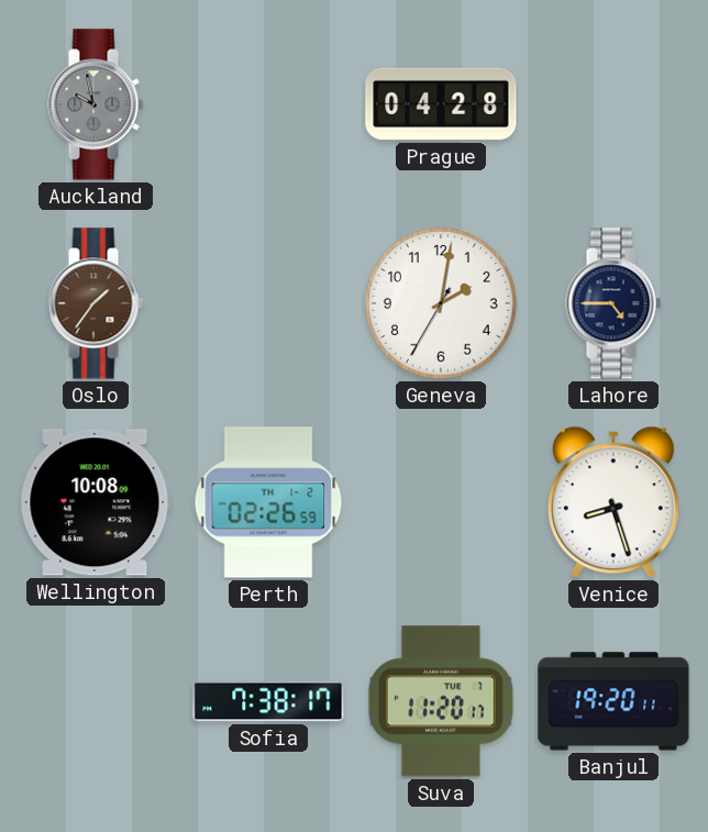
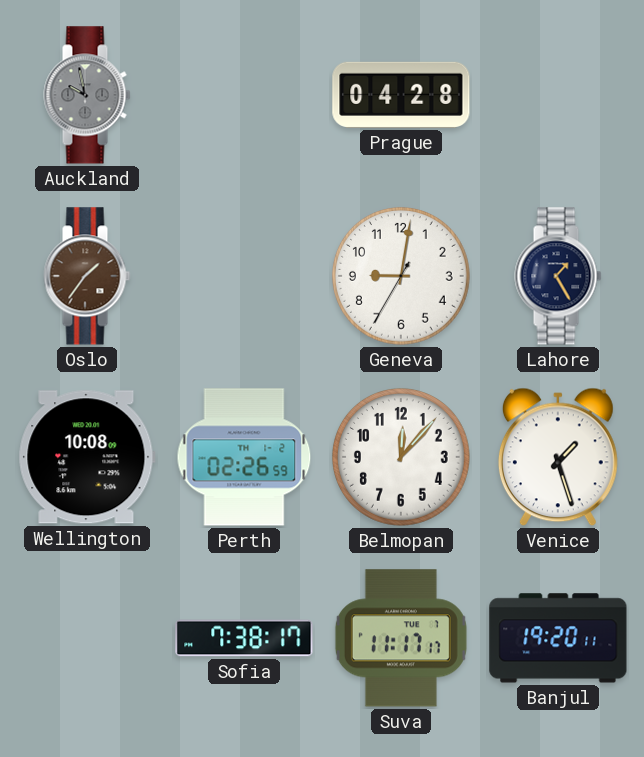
Geneva: 2:01 -> 9:01 (401, 276)
Lahore: 4:45 -> 1:25 (558, 276)
Belmopan: none -> 12:07 (401, 457)
Venice: 8:27 -> 1:27 (558, 457)
Suva: 11:20 -> 11:17 (401, 638)
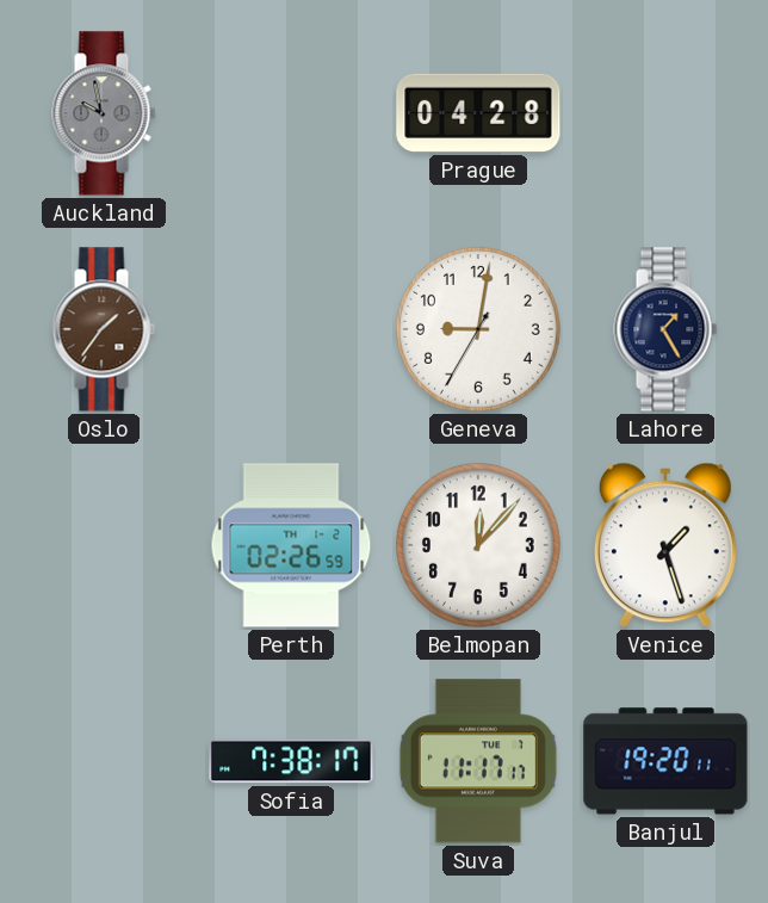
Wellington: 10:08 -> none (87, 457)
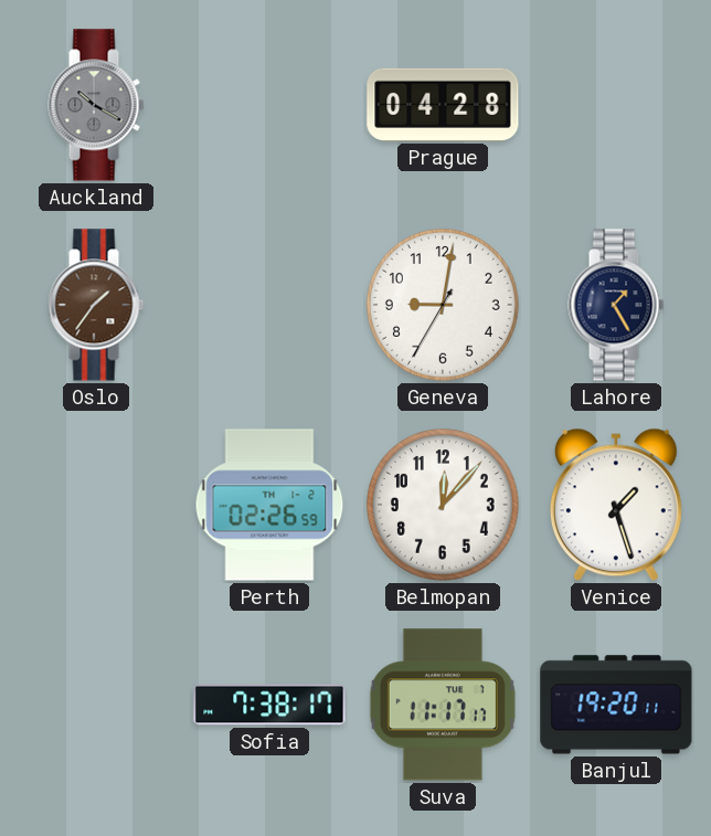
Auckland: 9:58 -> 10:20 (96, 105)
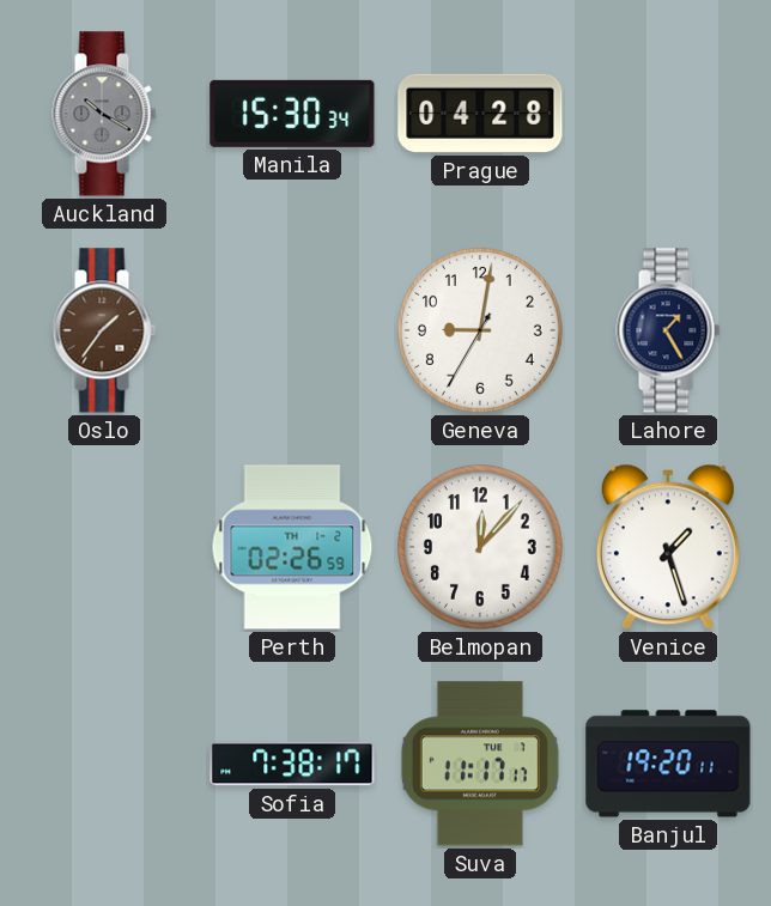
Manila: none -> 15:30 (292, 114)
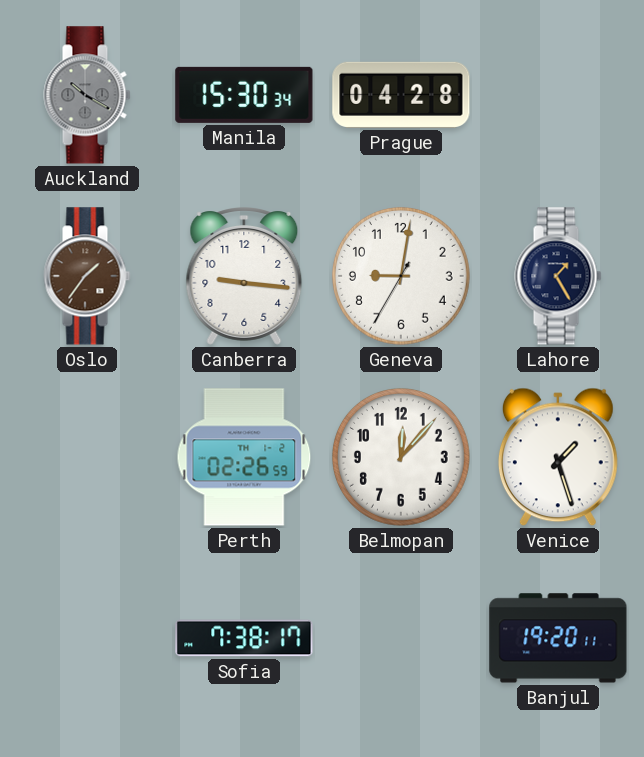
Canberra: none -> 9:16 (244, 277)
Suva: 11:17 -> none (480, 764)
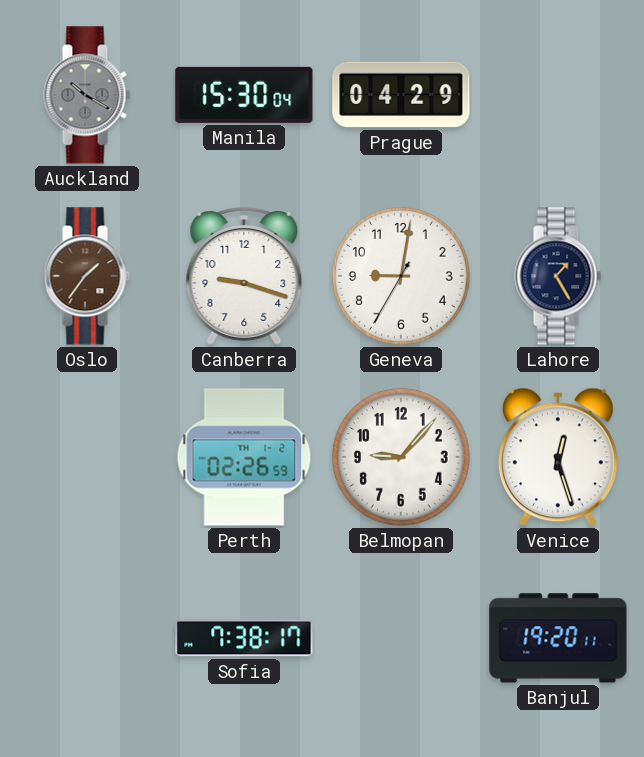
Manila: 15:30:34 -> 15:30:04 (244, 95)
Prague: 04:28 -> 04:29 (401, 95)
Canberra: 9:16 -> 9:18 (244, 277)
Belmopan: 12:07 -> 9:07 (401, 457)
Venice: 1:27 -> 12:27 (558, 457)
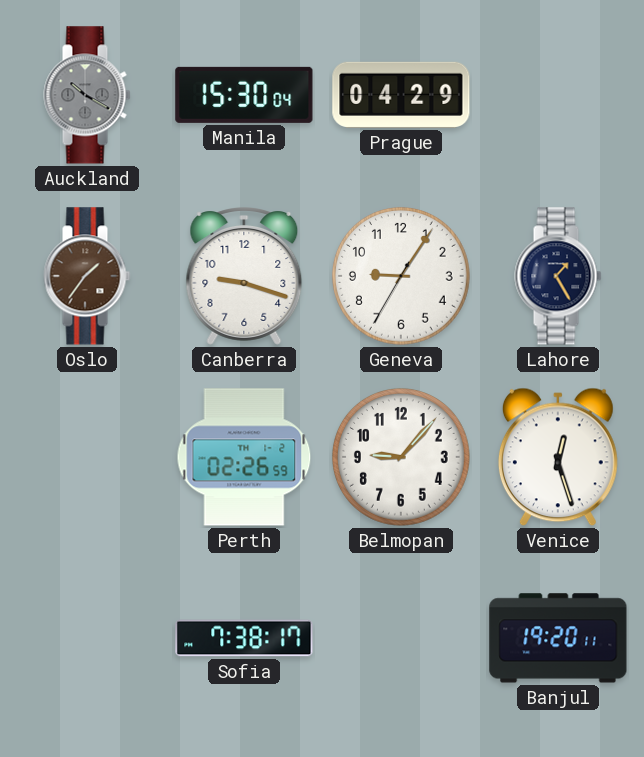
Geneva: 9:01 -> 9:05 (401, 276)
